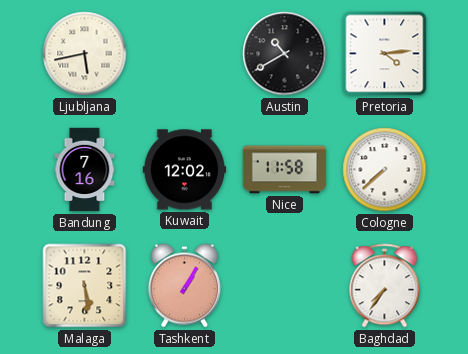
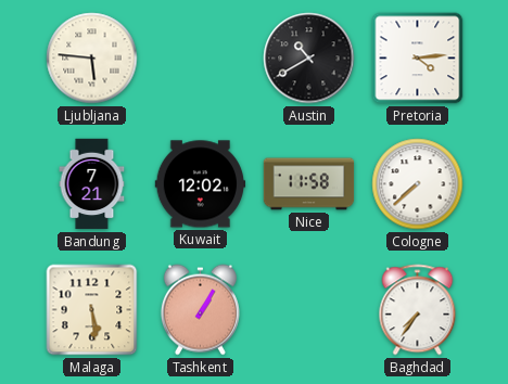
Ljubljana: 5:43 -> 5:46 (92, 59)
Bandung: 7:16 -> 7:21 (92, 184)
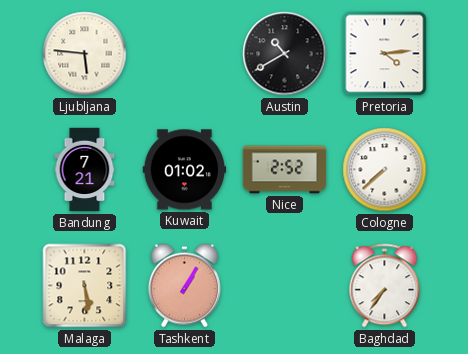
Kuwait: 12:02 -> 01:02 (185, 170)
Nice: 11:58 -> 2:52 (285, 170)
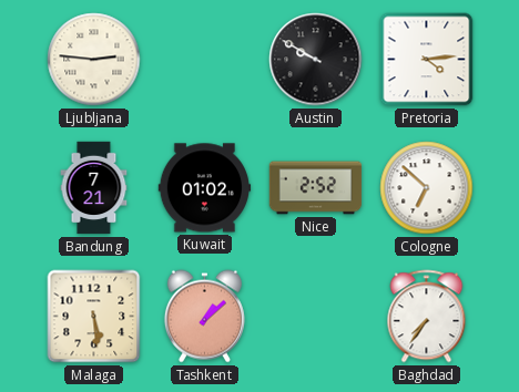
Ljubljana: 5:46 -> 2:46 (94, 60)
Austin: 10:40 -> 9:50 (316, 60)
Cologne: 7:38 -> 6:52 (427, 188)
Tashkent: 1:05 -> 1:08 (204, 317)
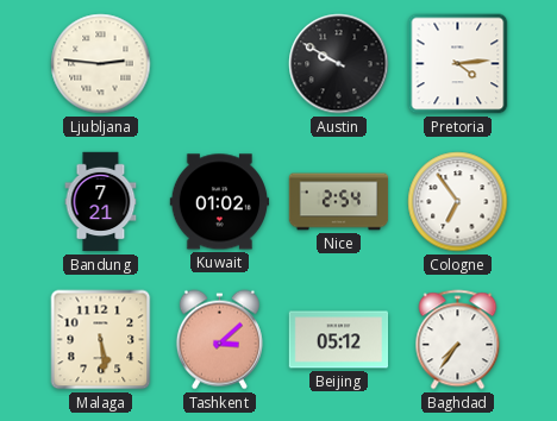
Nice: 2:52 -> 2:54 (339, 202)
Cologne: 6:52 -> 6:54 (458, 202)
Tashkent: 1:08 -> 3:08 (219, 340)
Beijing: none -> 05:12 (339, 340)
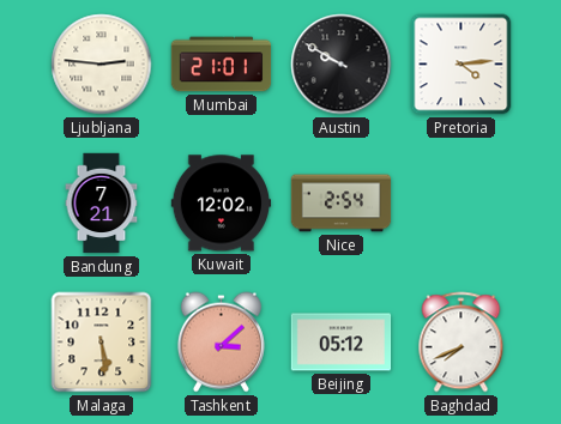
Mumbai: none -> 21:01 (222, 65)
Kuwait: 01:02 -> 12:02 (222, 204)
Cologne: 6:54 -> none (458, 202)
Baghdad: 7:36 -> 7:41 (462, 343)
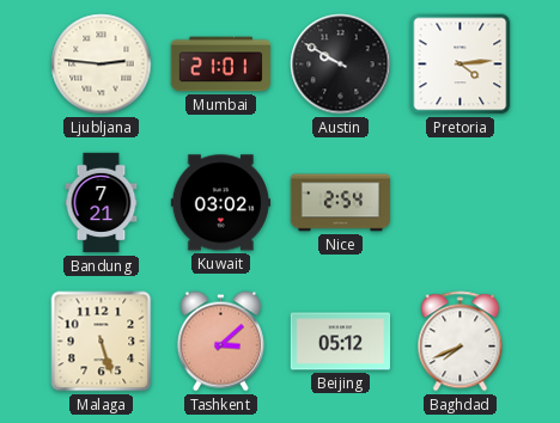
Kuwait: 12:02 -> 03:02 (221, 203)
Malaga: 5:29 -> 5:27 (102, 342)
